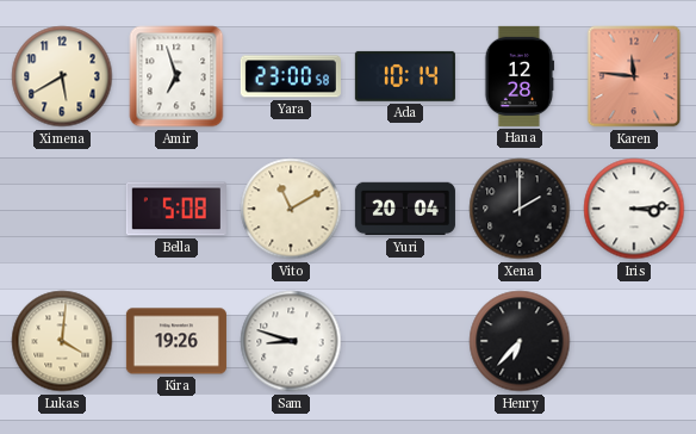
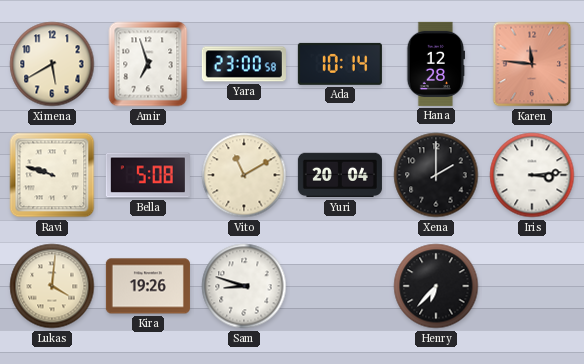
Ravi: none -> 9:48 (52, 175)
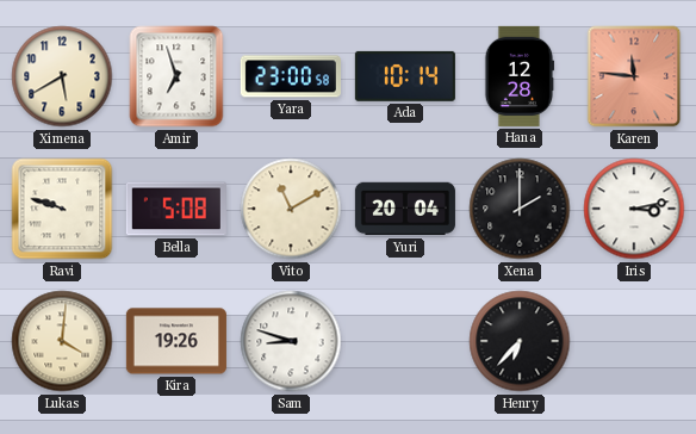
Iris: 3:14 -> 3:13 (634, 209)
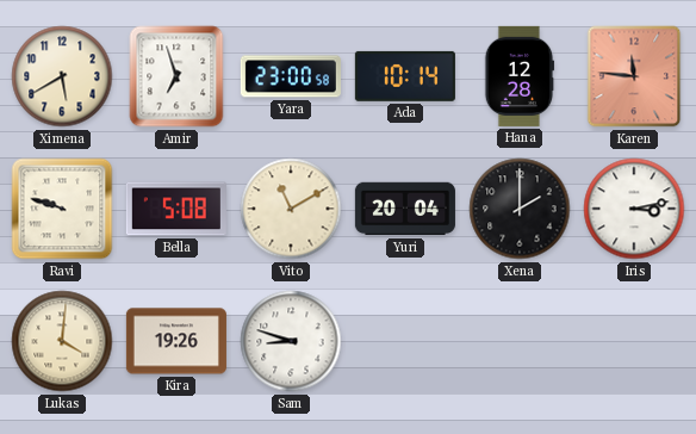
Henry: 6:37 -> none (520, 341)
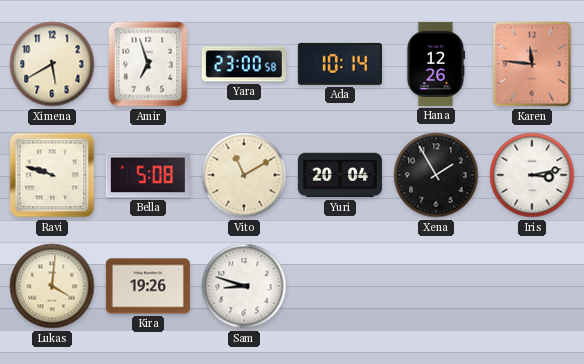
Hana: 12:28 -> 12:26 (436, 64)
Xena: 2:00 -> 1:55 (436, 175)
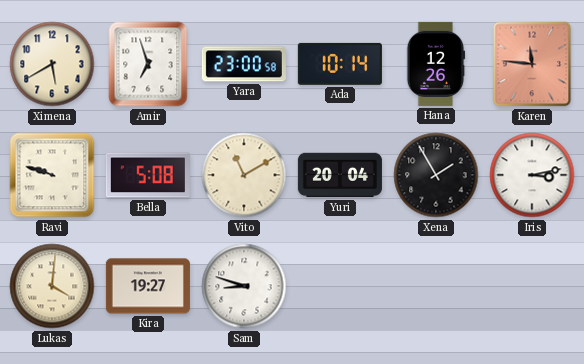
Kira: 19:26 -> 19:27 (148, 286)
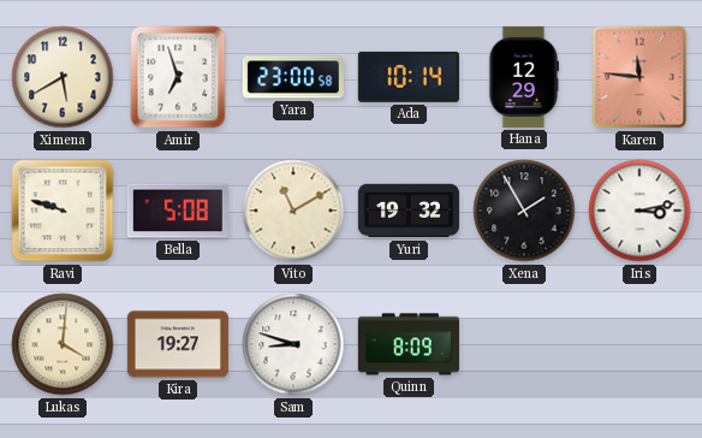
Hana: 12:26 -> 12:29 (524, 77)
Yuri: 20:04 -> 19:32 (409, 211)
Quinn: none -> 8:09 (409, 344)
